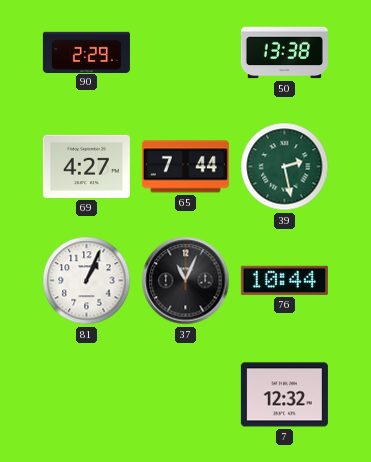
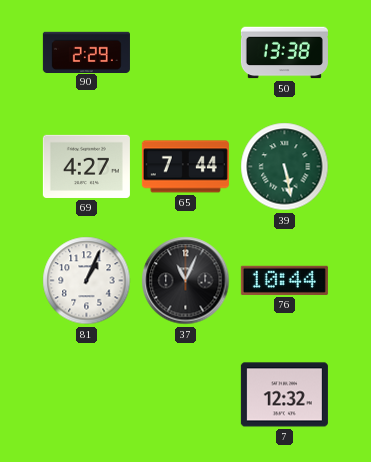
39: 2:28 -> 5:28 (285, 167)
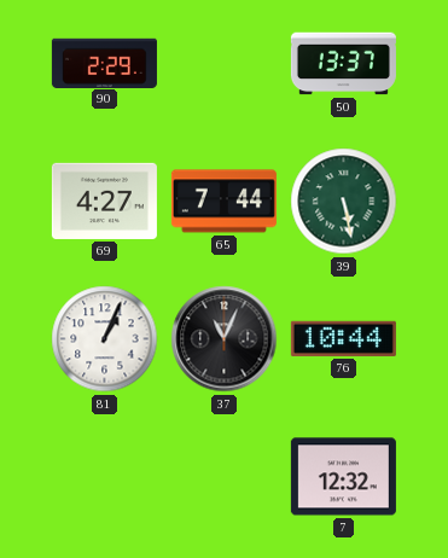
50: 13:38 -> 13:37 (343, 64)
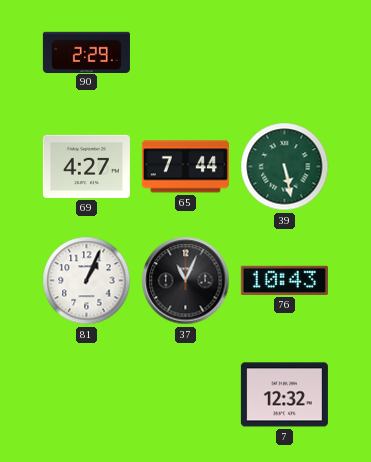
50: 13:37 -> none (343, 64)
76: 10:44 -> 10:43 (284, 280)
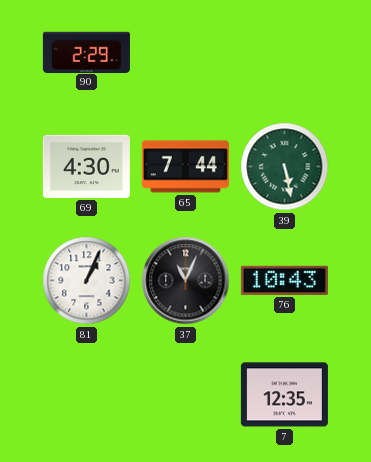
69: 4:27 -> 4:30 (86, 166)
7: 12:32 -> 12:35 (284, 395)
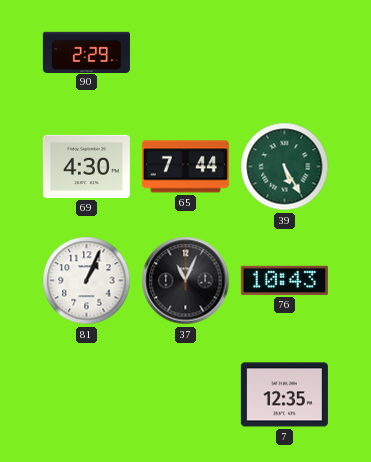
39: 5:28 -> 5:25 (285, 167)
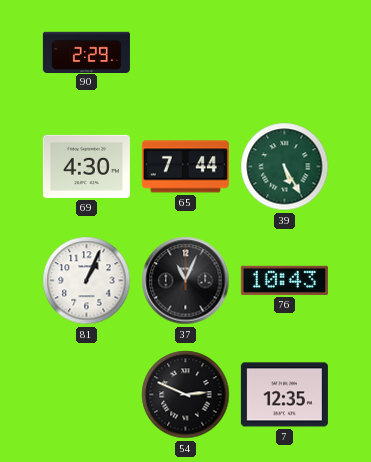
54: none -> 2:49 (186, 395)
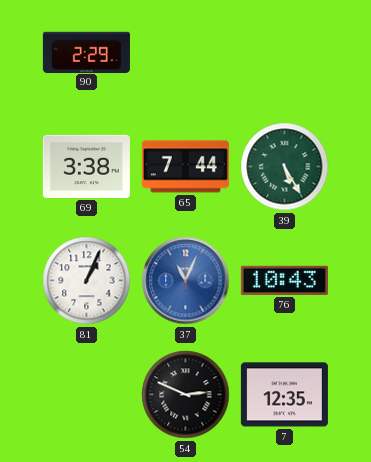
69: 4:30 -> 3:38 (86, 166)
37 dial: black -> blue (186, 281)
